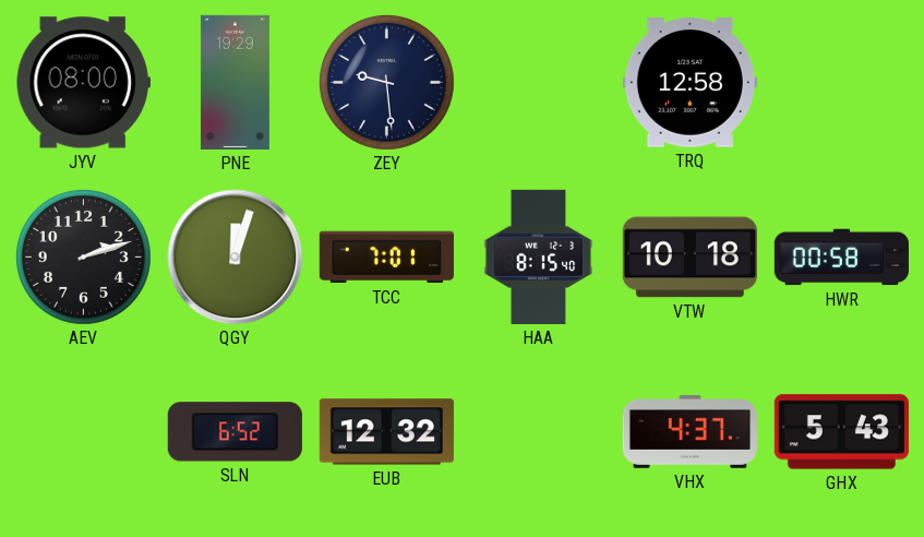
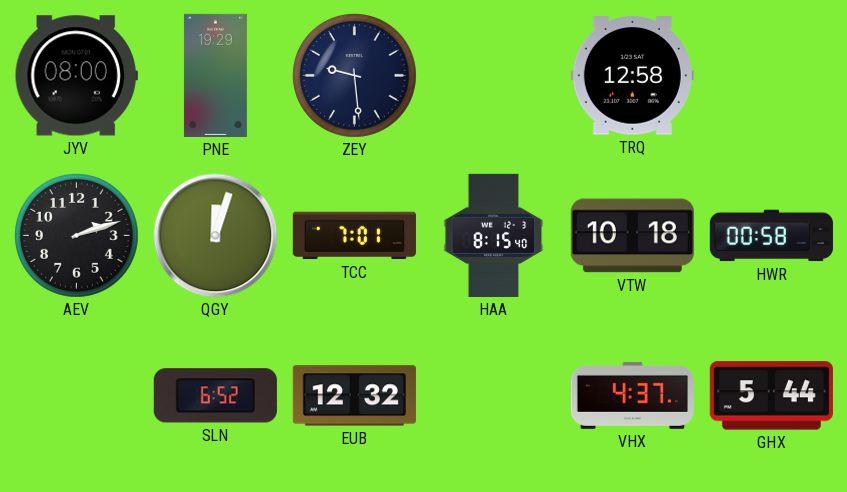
GHX: 5:43 -> 5:44 (771, 396)
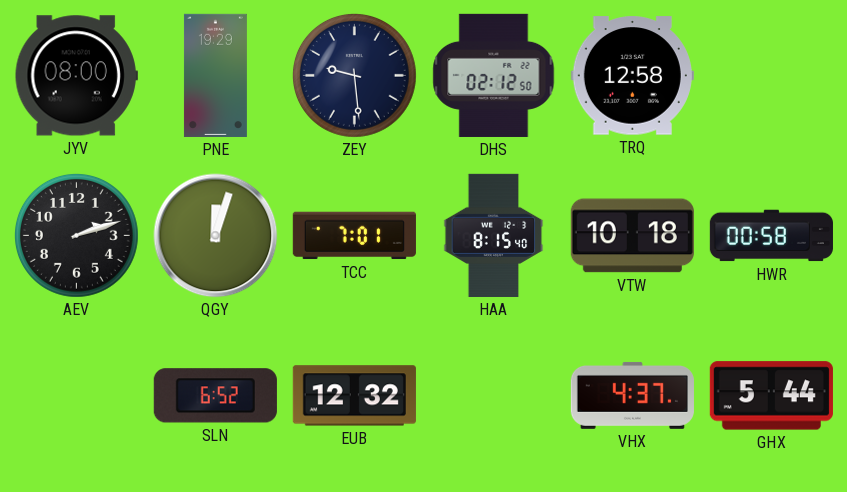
DHS: none -> 02:12 (494, 75)
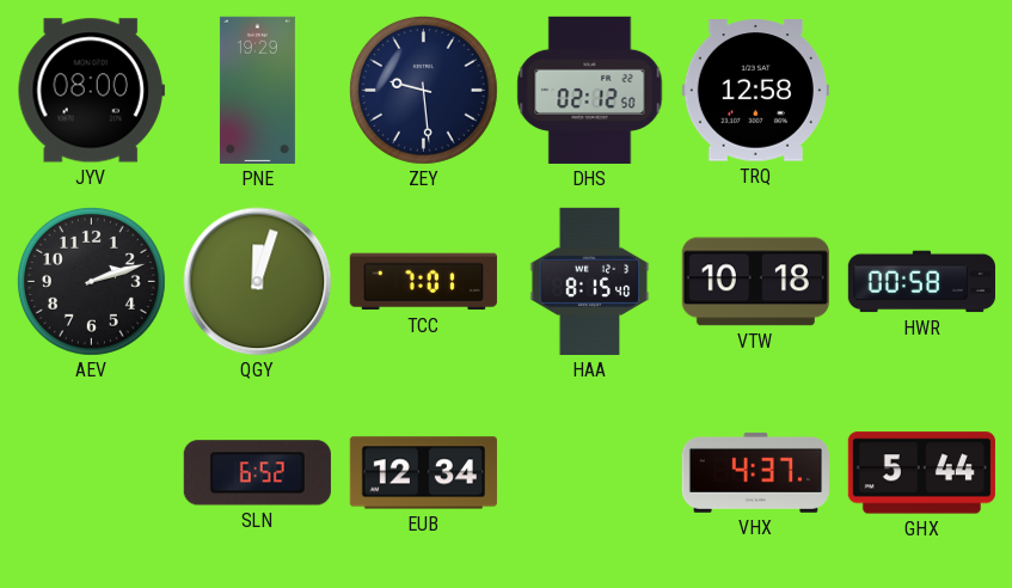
EUB: 12:32 -> 12:34 (423, 473)
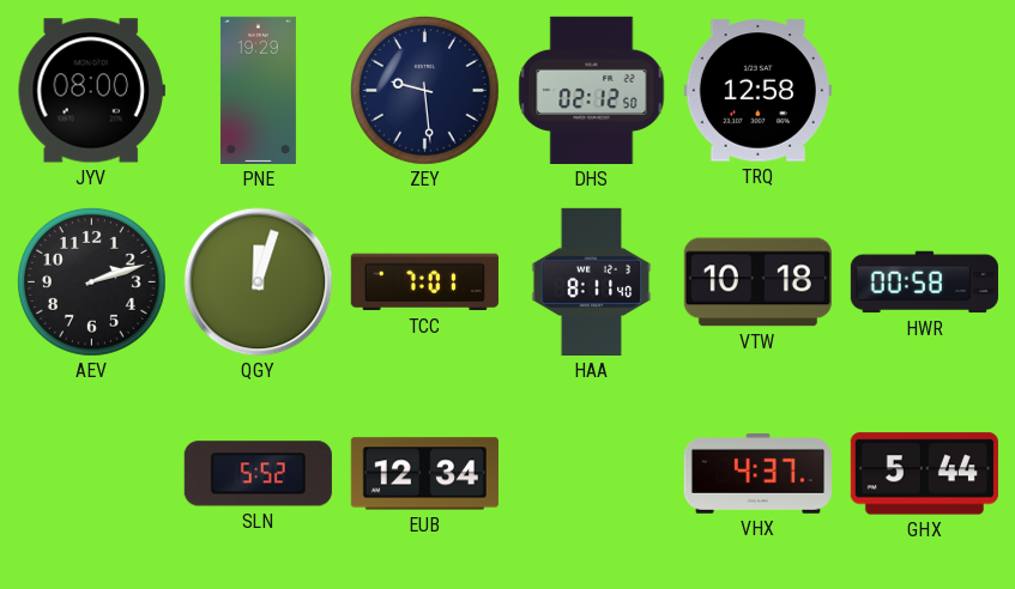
HAA: 8:15 -> 8:11 (592, 281)
SLN: 6:52 -> 5:52 (258, 474)
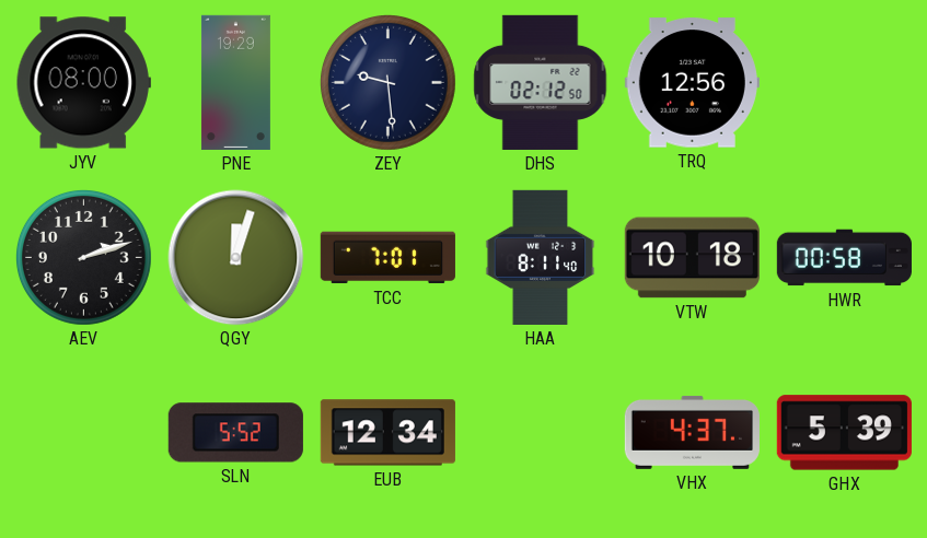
TRQ: 12:58 -> 12:56 (692, 83)
GHX: 5:44 -> 5:39 (844, 433)
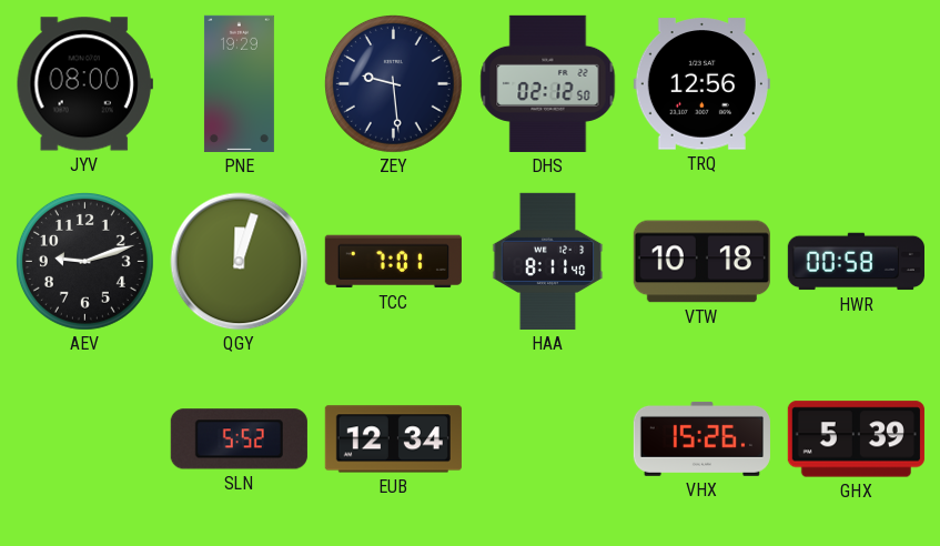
AEV: 2:12 -> 9:12 (84, 261)
VHX: 4:37 -> 15:26 (701, 438)
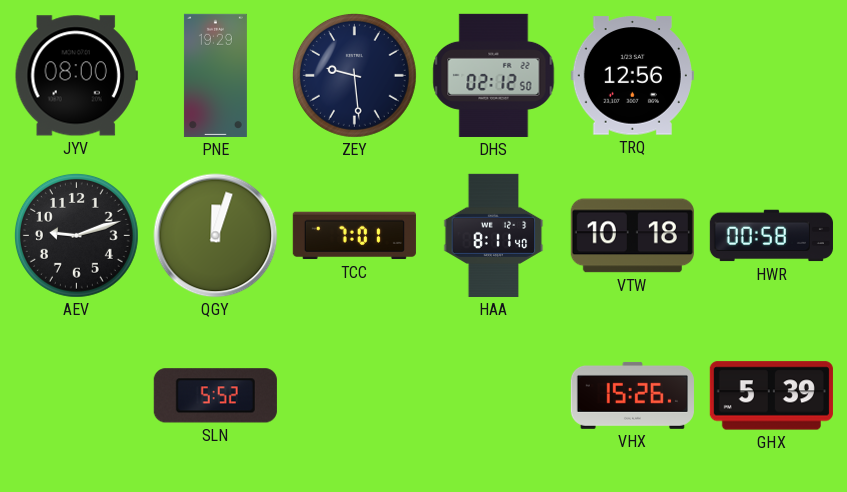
EUB: 12:34 -> none (393, 439)
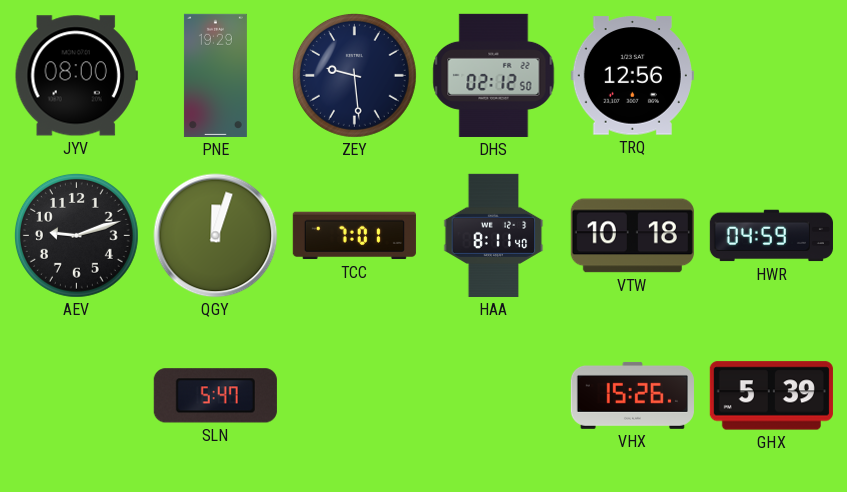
HWR: 00:58 -> 04:59 (771, 236)
SLN: 5:52 -> 5:47 (215, 396)
